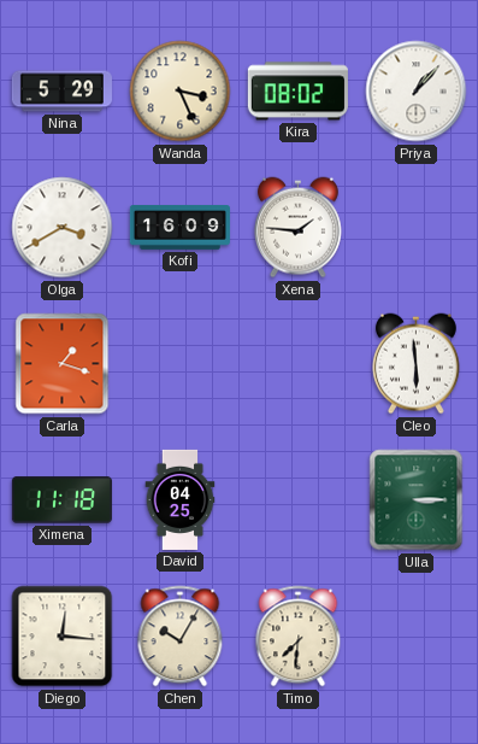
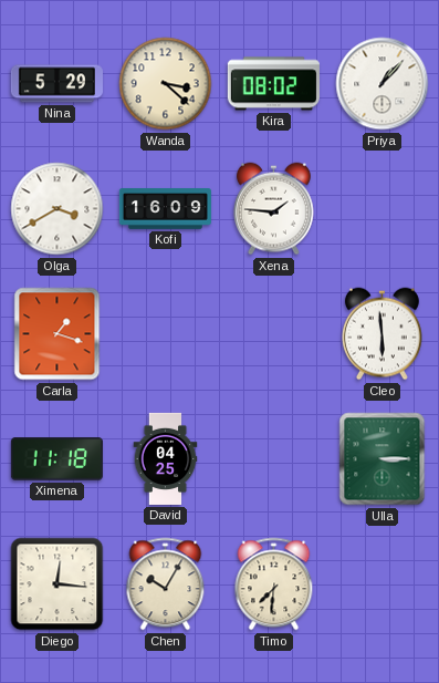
Wanda: 3:26 -> 3:22 (166, 84)
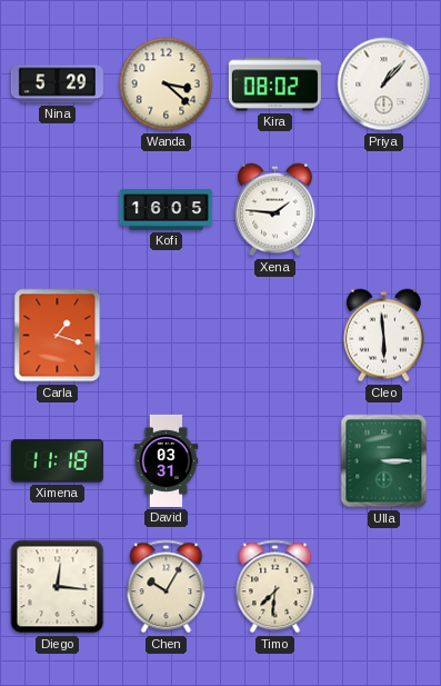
Olga: 3:40 -> none (58, 209)
Kofi: 16:09 -> 16:05 (166, 210)
David: 04:25 -> 03:31 (167, 460)
